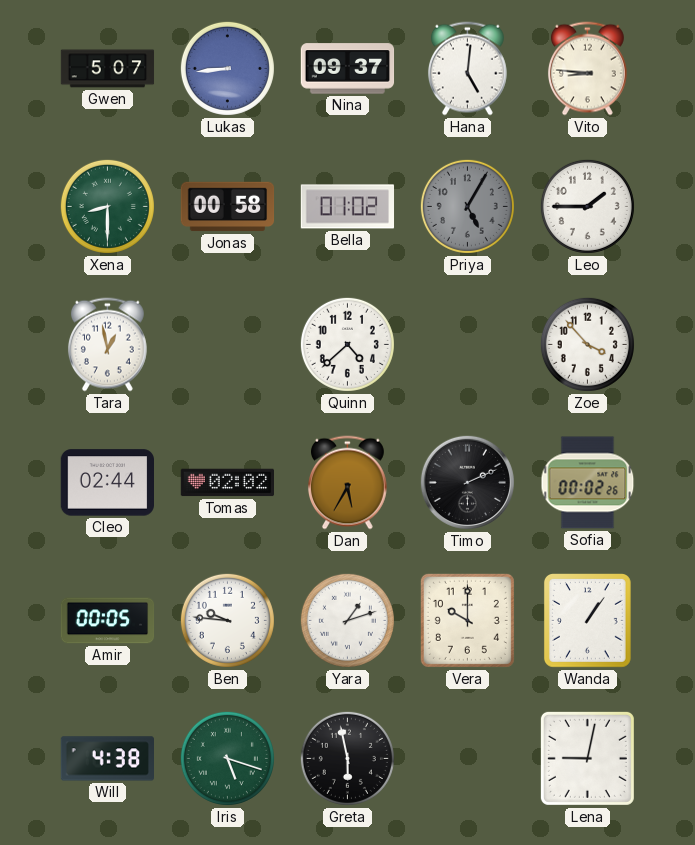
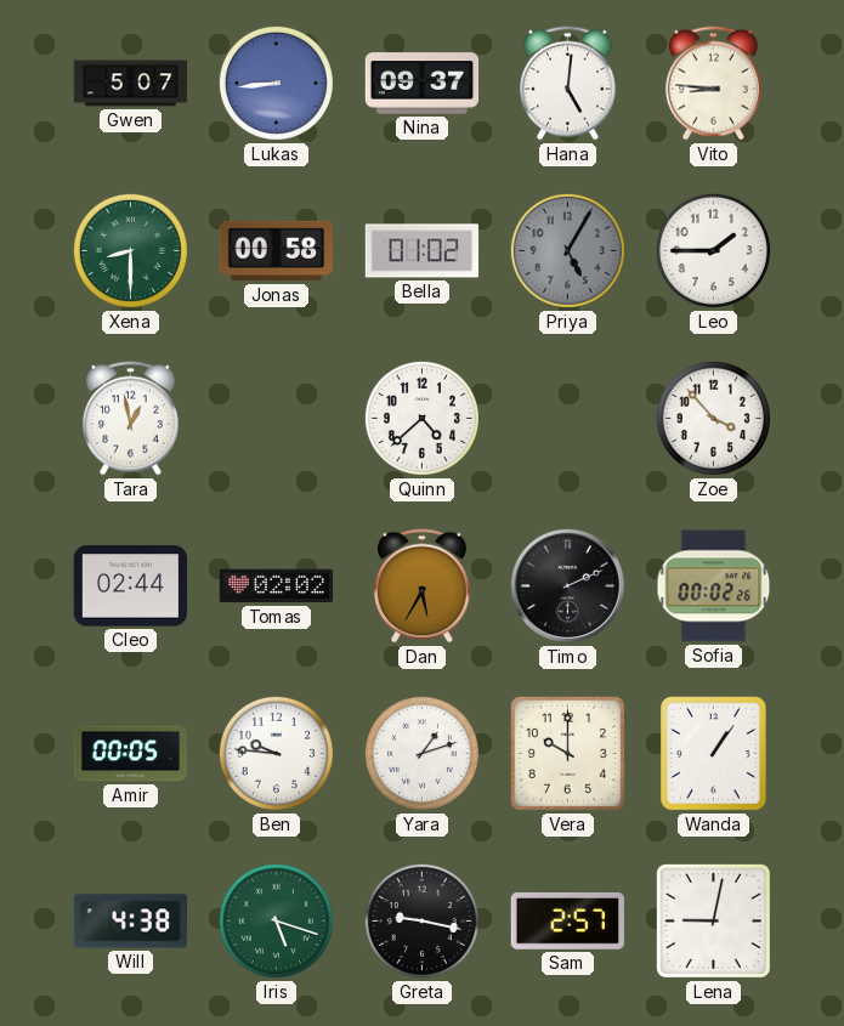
Greta: 5:58 -> 9:17 (421, 920)
Sam: none -> 2:57 (567, 920)
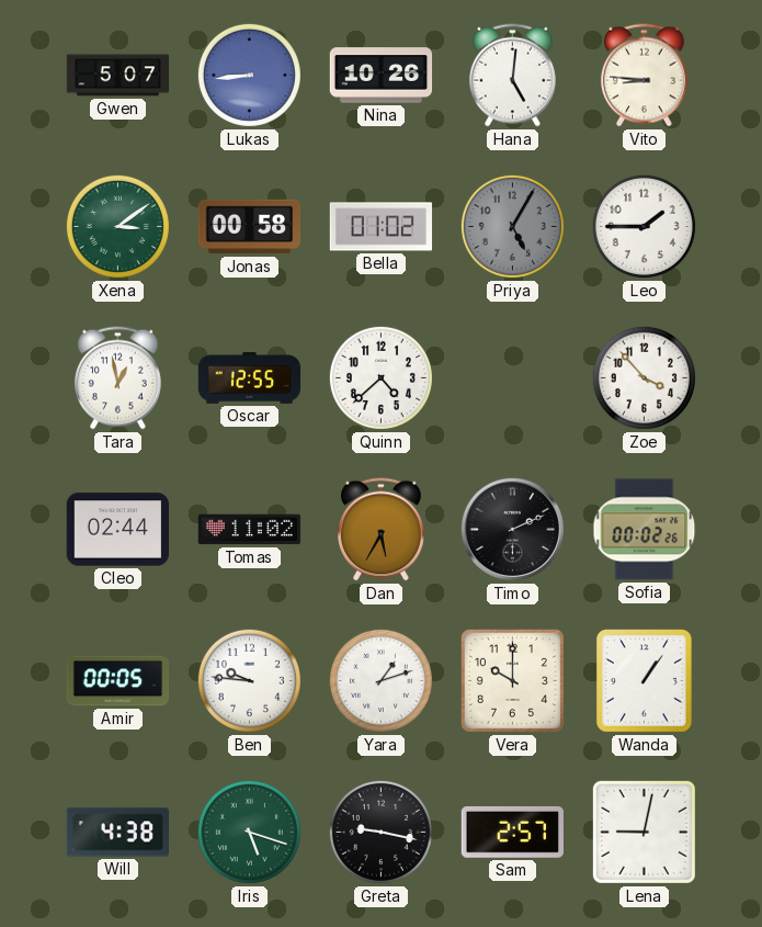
Nina: 09:37 -> 10:26 (382, 76)
Xena: 8:30 -> 3:09 (117, 226)
Oscar: none -> 12:55 (250, 378)
Tomas: 02:02 -> 11:02 (249, 530)
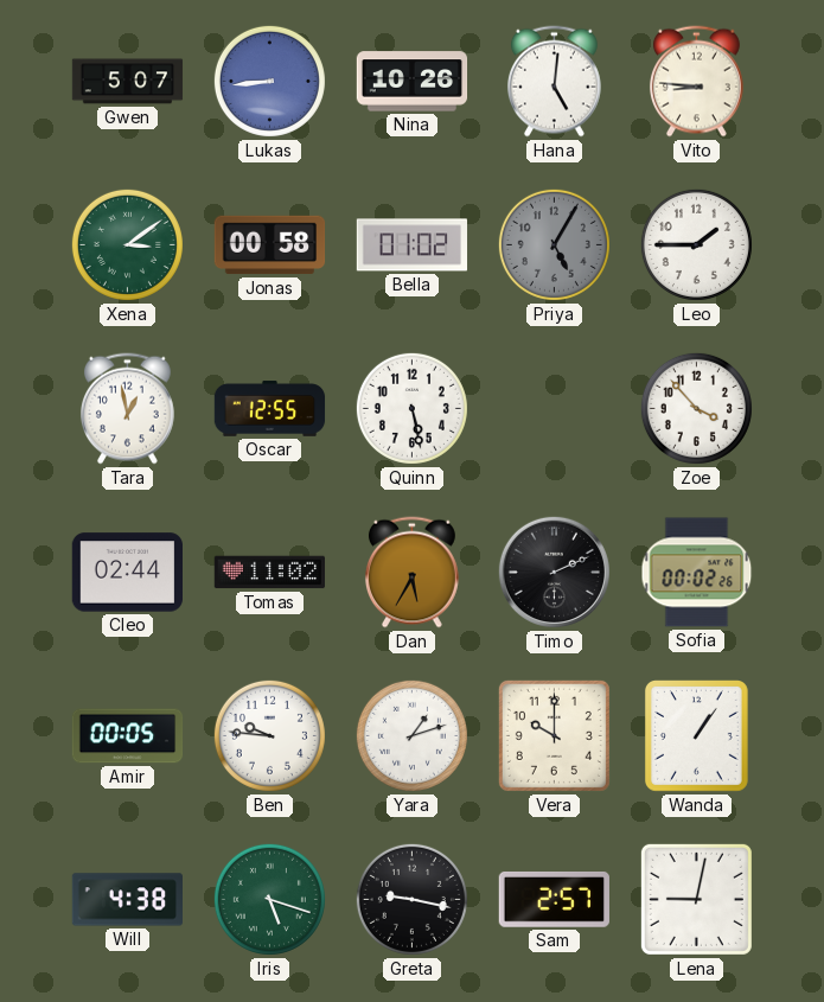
Quinn: 4:38 -> 5:28 (411, 408)
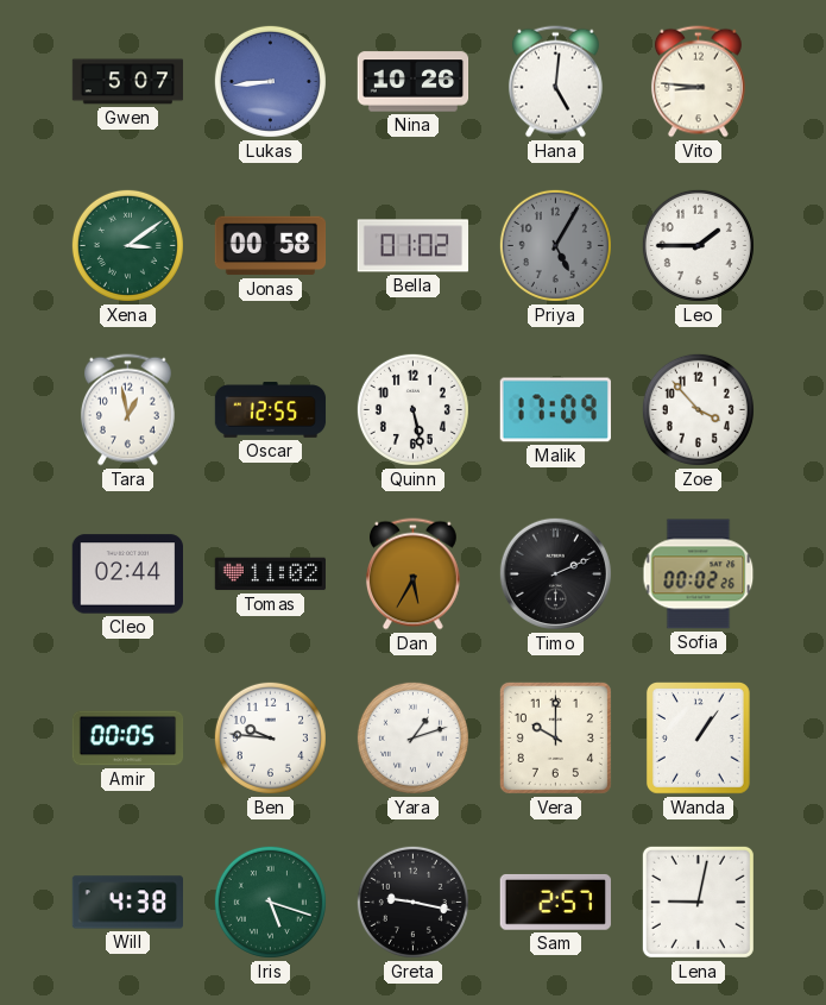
Malik: none -> 17:09 (555, 410)
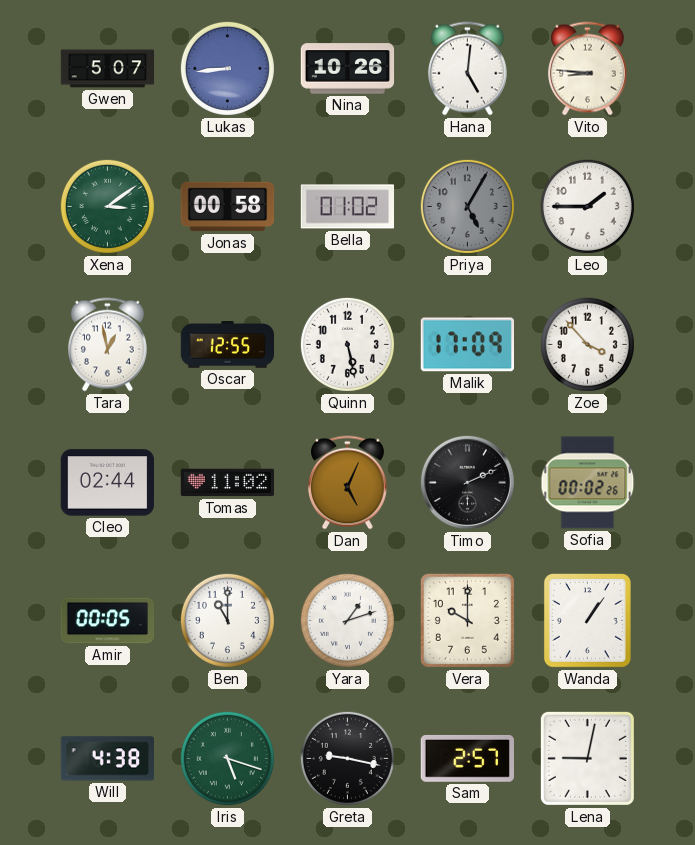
Dan: 5:35 -> 5:04 (347, 483)
Ben: 9:46 -> 11:00 (227, 620)
